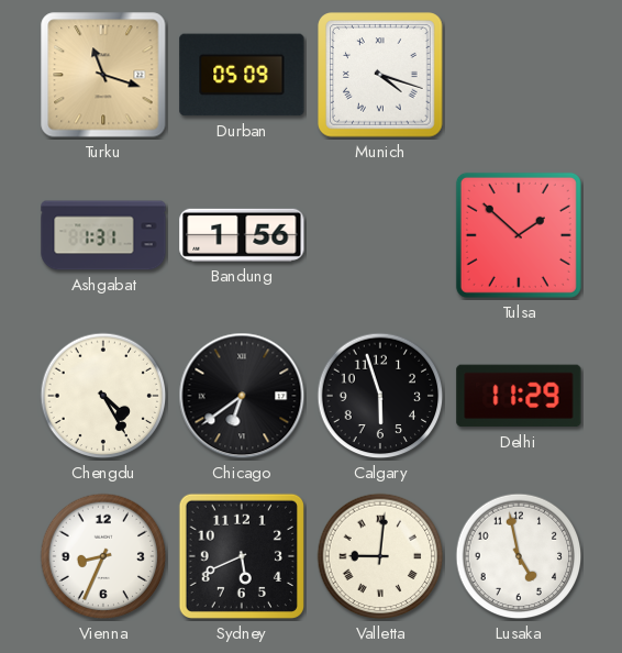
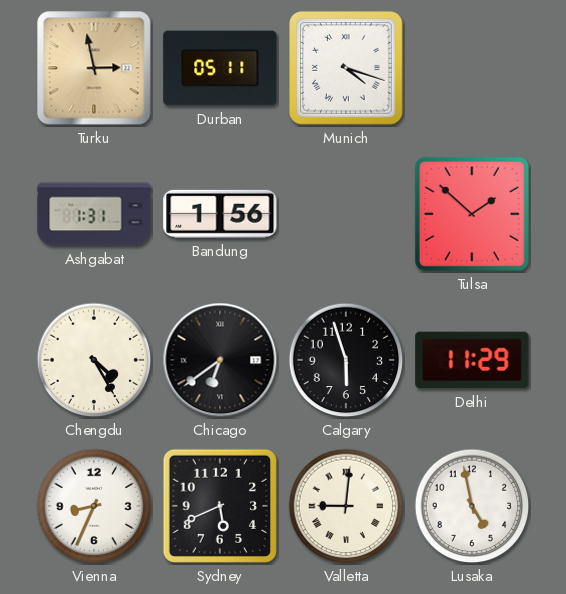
Turku: 11:18 -> 2:58 (94, 68)
Durban: 05:09 -> 05:11 (220, 68)
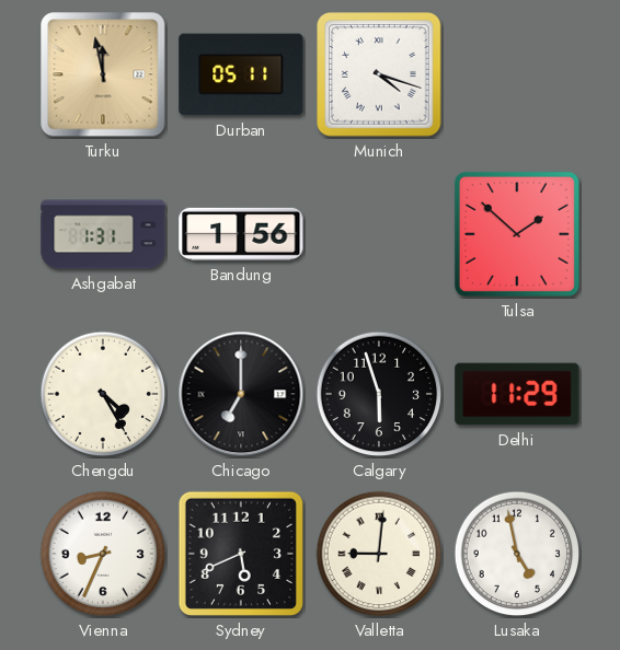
Turku: 2:58 -> 11:58 (103, 74)
Chicago: 6:39 -> 7:00 (241, 394)
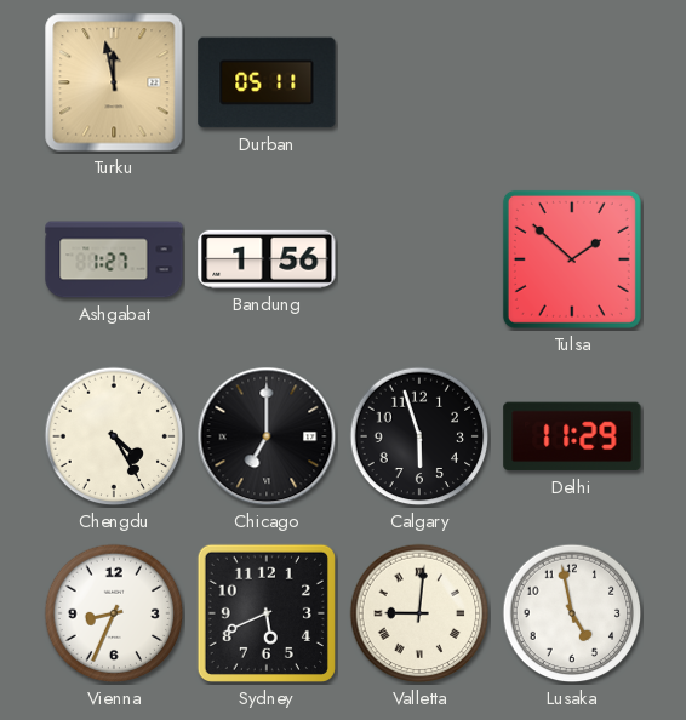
Munich: 4:18 -> none (379, 74)
Ashgabat: 1:31 -> 1:27 (114, 259)
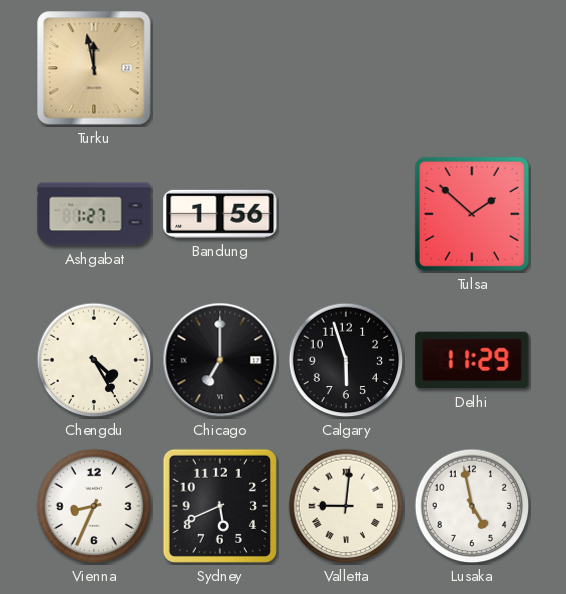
Durban: 05:11 -> none (267, 82)
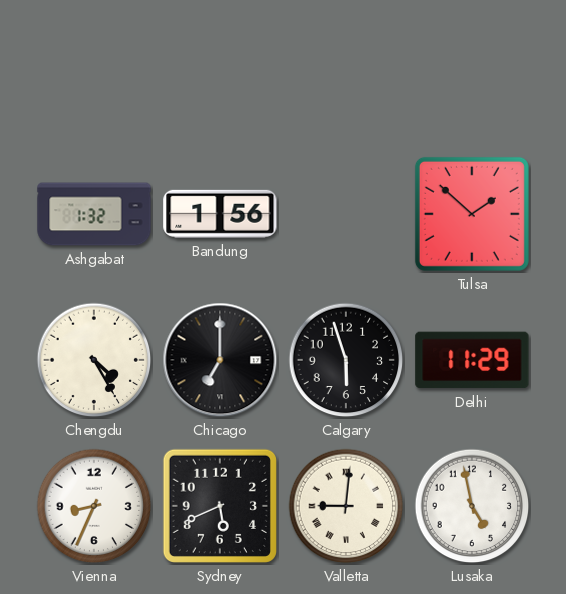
Turku: 11:58 -> none (94, 68)
Ashgabat: 1:27 -> 1:32 (94, 214)
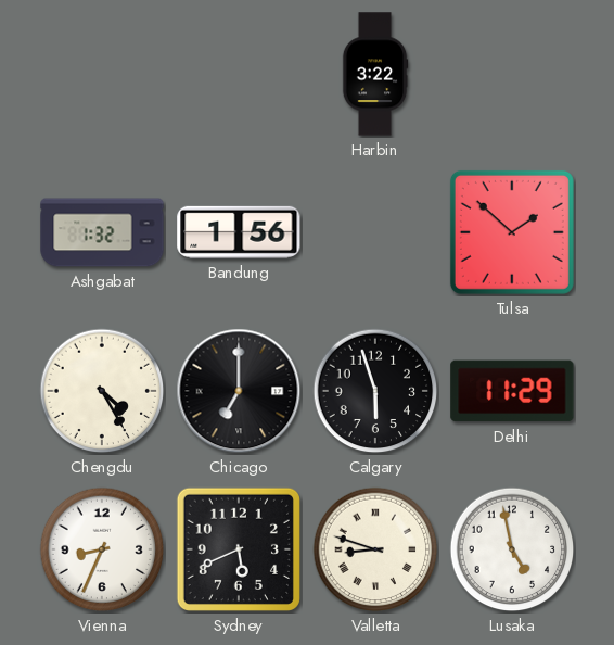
Harbin: none -> 3:22 (375, 74)
Valletta: 9:01 -> 8:48 (375, 549)
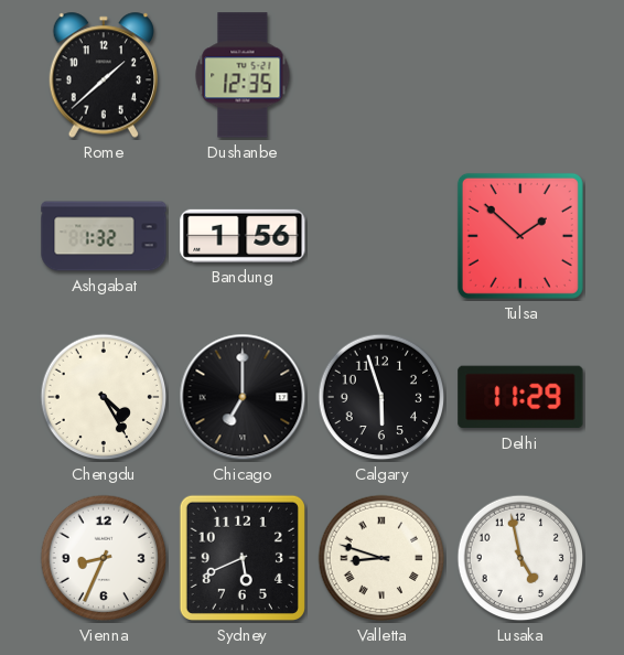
Rome: none -> 1:38 (103, 75)
Dushanbe: none -> 12:35 (243, 75)
Harbin: 3:22 -> none (375, 74)
